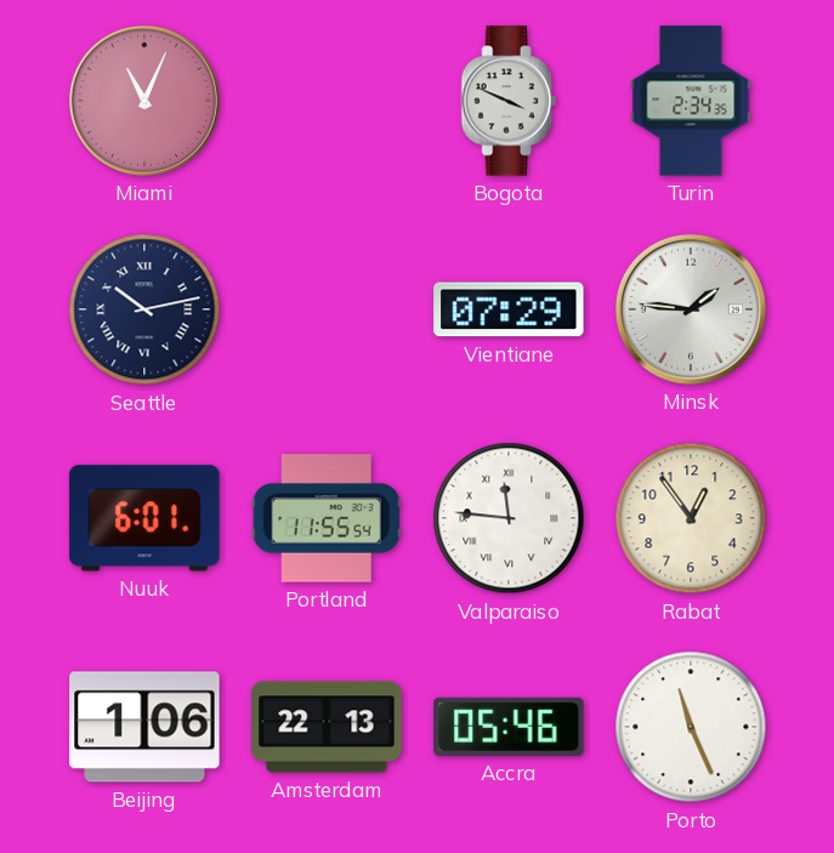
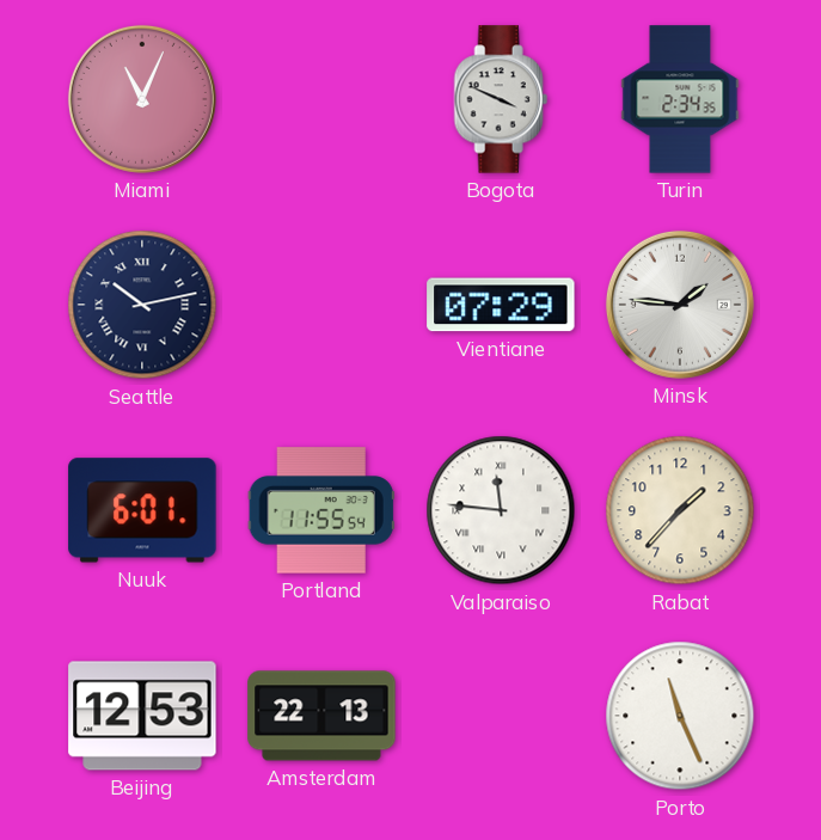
Rabat: 12:54 -> 1:37 (680, 510)
Beijing: 1:06 -> 12:53 (142, 716)
Accra: 05:46 -> none (509, 727)
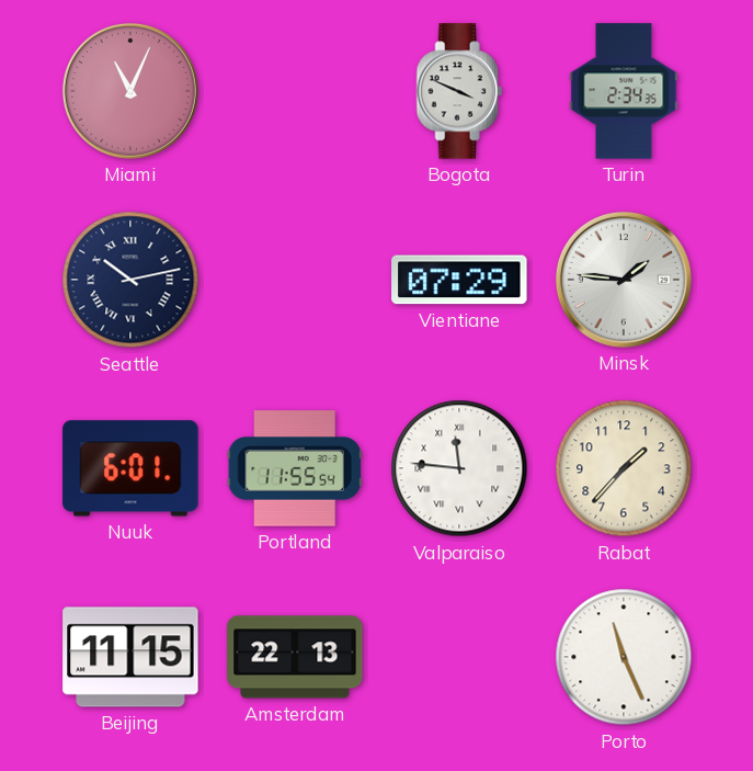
Beijing: 12:53 -> 11:15 (130, 657)
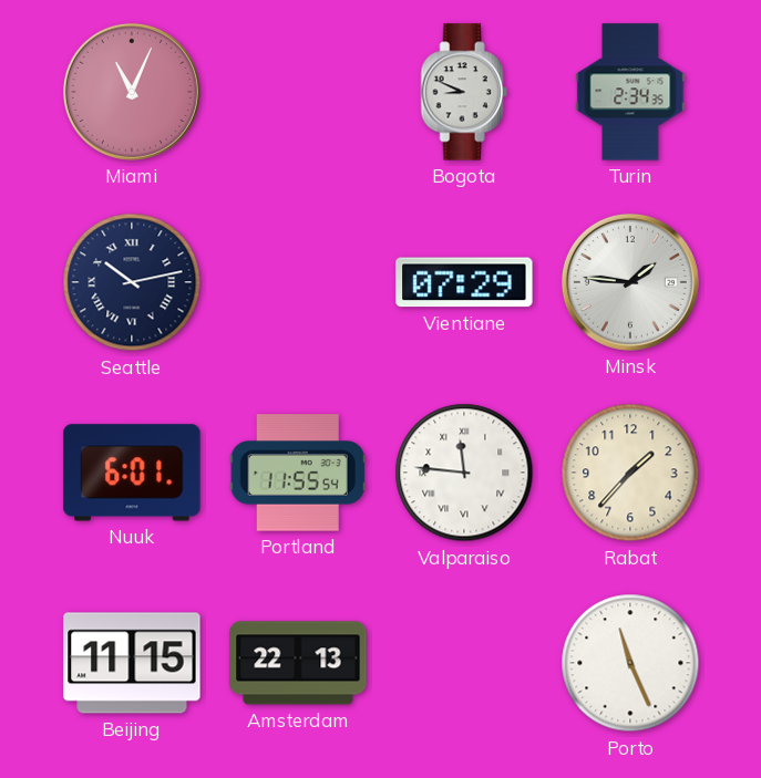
Bogota: 3:49 -> 8:49 (464, 92)
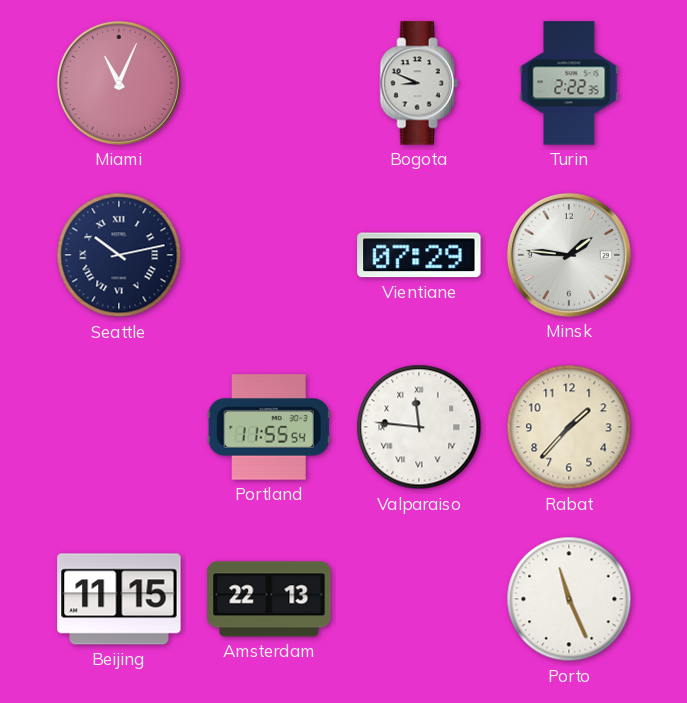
Turin: 2:34 -> 2:22 (569, 83)
Nuuk: 6:01 -> none (132, 473)
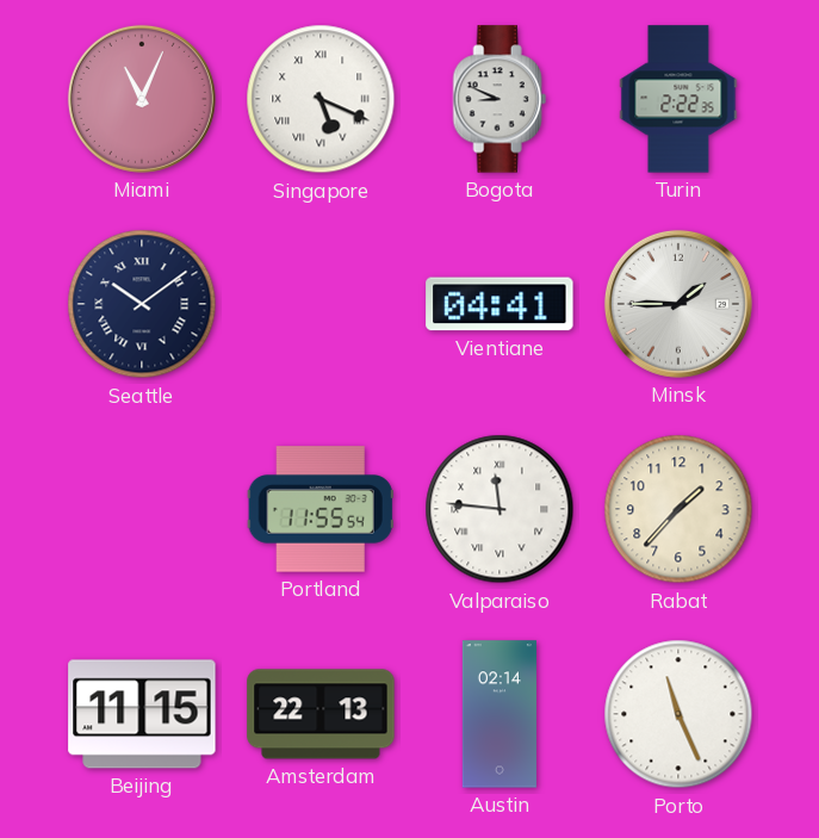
Singapore: none -> 5:19 (321, 99)
Seattle: 10:13 -> 10:09 (142, 304)
Vientiane: 07:29 -> 04:41 (500, 304)
Minsk: 1:46 -> 1:45 (678, 304)
Austin: none -> 02:14 (500, 714)
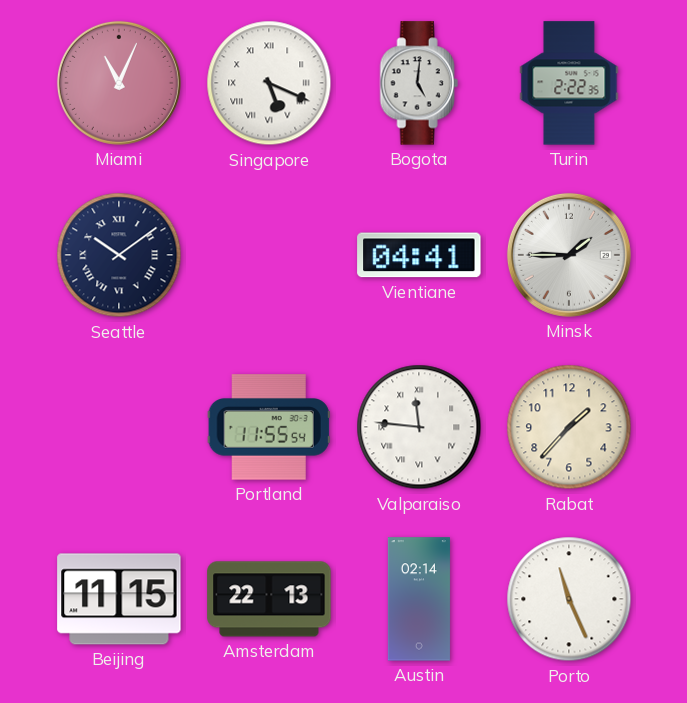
Bogota: 8:49 -> 5:01 (419, 83)
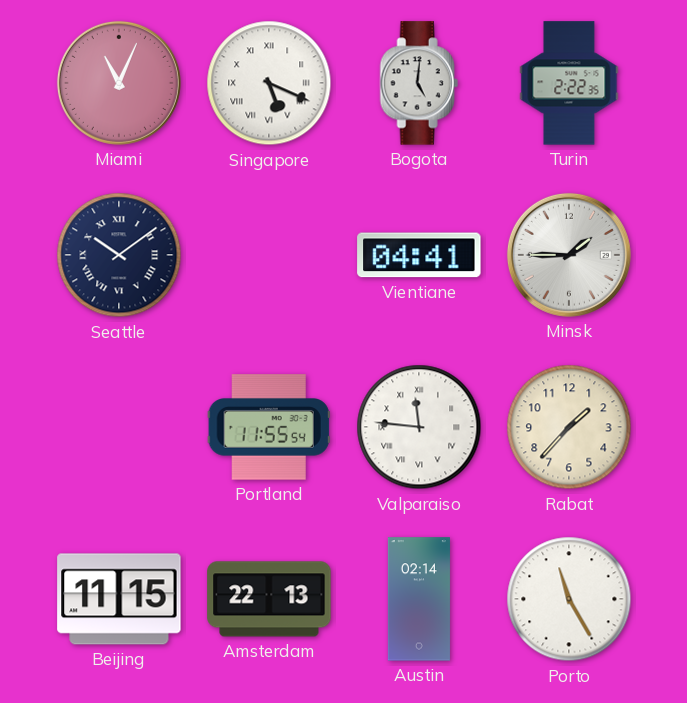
Porto: 11:26 -> 11:25 (569, 599)
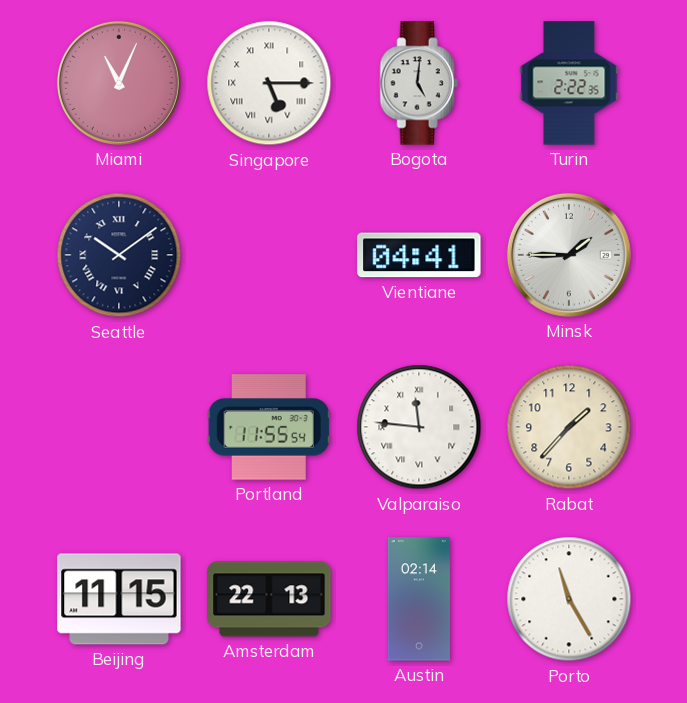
Singapore: 5:19 -> 5:15 (269, 83)
